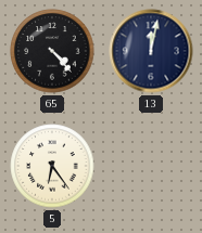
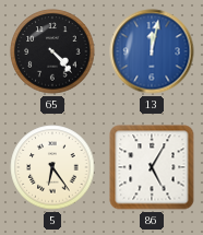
13 dial: navy -> blue (152, 51)
86: none -> 5:05 (152, 167)
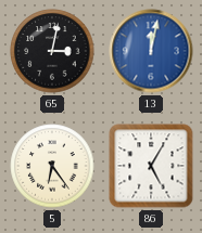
65: 4:23 -> 3:02 (52, 51)
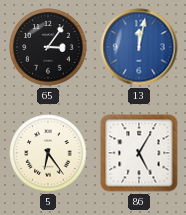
65: 3:02 -> 3:06 (48, 47)
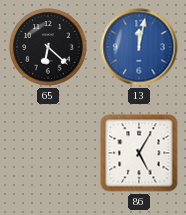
65: 3:06 -> 6:22 (48, 47)
5: 6:24 -> none (48, 153)
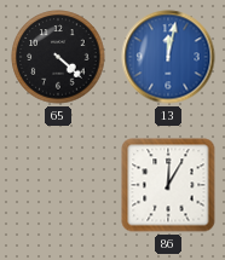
65: 6:22 -> 4:22 (58, 57)
86: 5:05 -> 12:05 (168, 185)
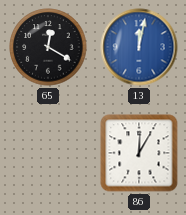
65: 4:22 -> 12:20 (48, 47)
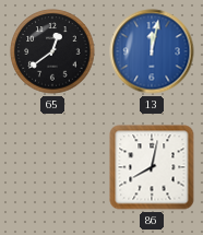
65: 12:20 -> 12:39 (52, 51)
86: 12:05 -> 8:02 (152, 167)
